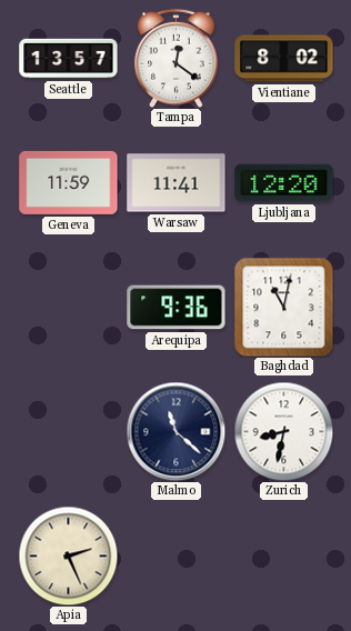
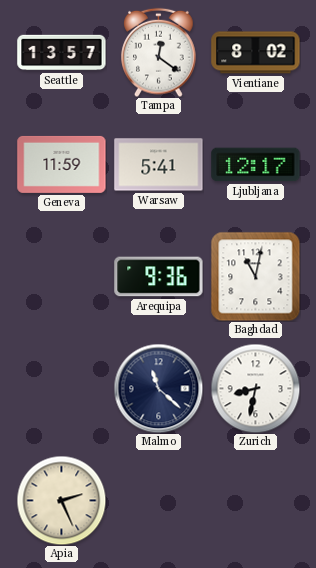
Warsaw: 11:41 -> 5:41 (159, 165)
Ljubljana: 12:20 -> 12:17 (256, 165)
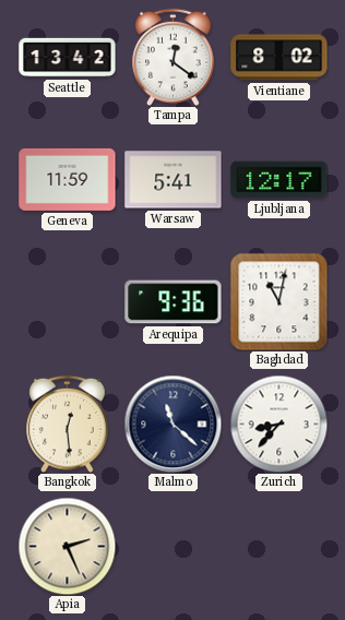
Seattle: 13:57 -> 13:42 (68, 58)
Bangkok: none -> 12:29 (68, 424)
Zurich: 8:32 -> 8:37 (278, 424)
